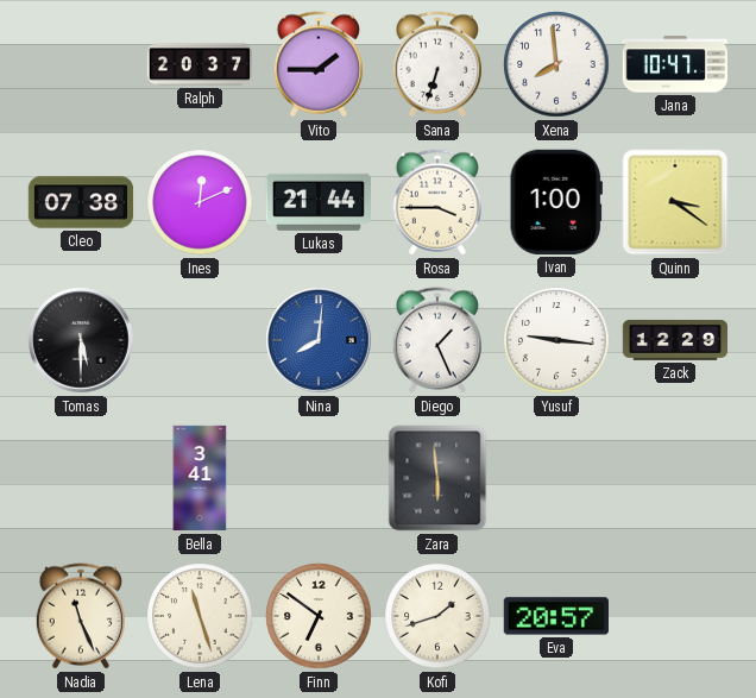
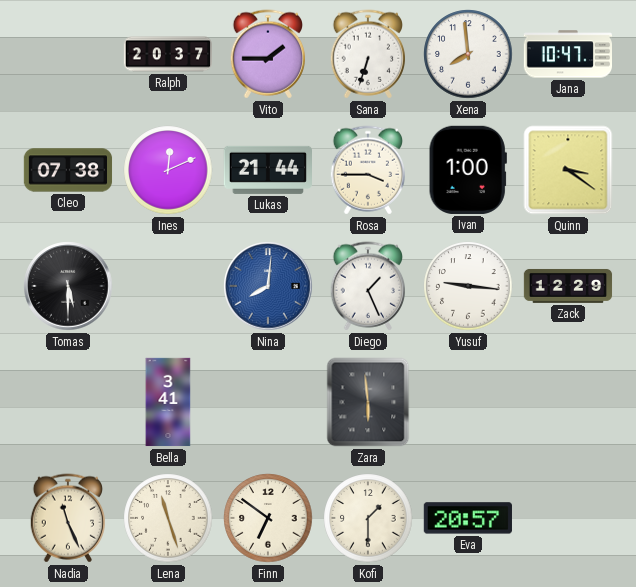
Kofi: 1:42 -> 1:30 (368, 518)
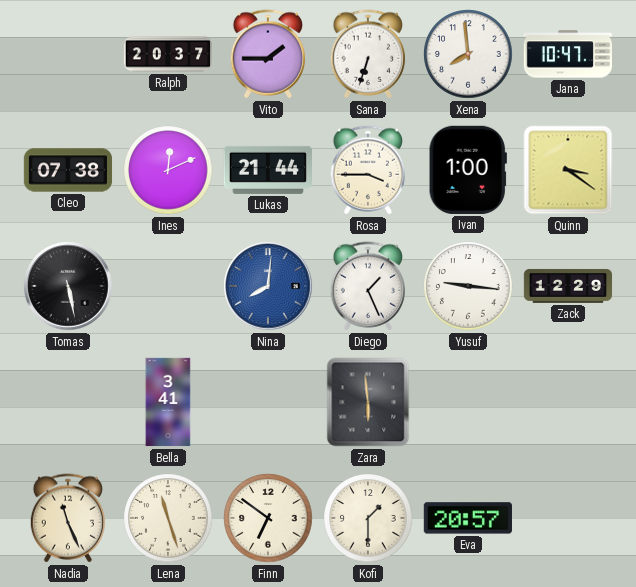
Tomas: 5:30 -> 5:28 (68, 286)
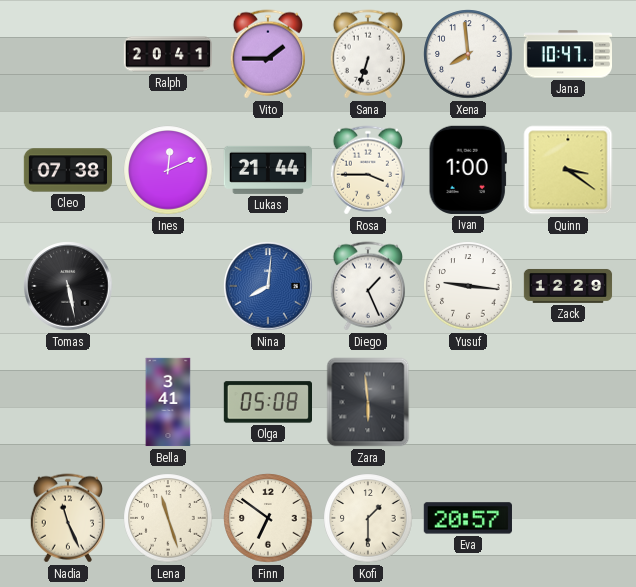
Ralph: 20:37 -> 20:41 (168, 54)
Olga: none -> 05:08 (267, 402)
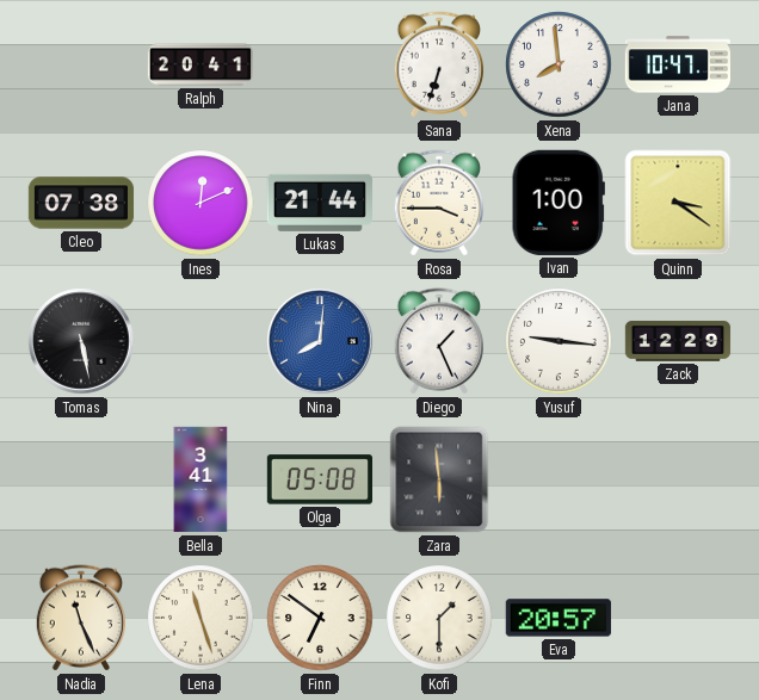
Vito: 1:45 -> none (267, 54)
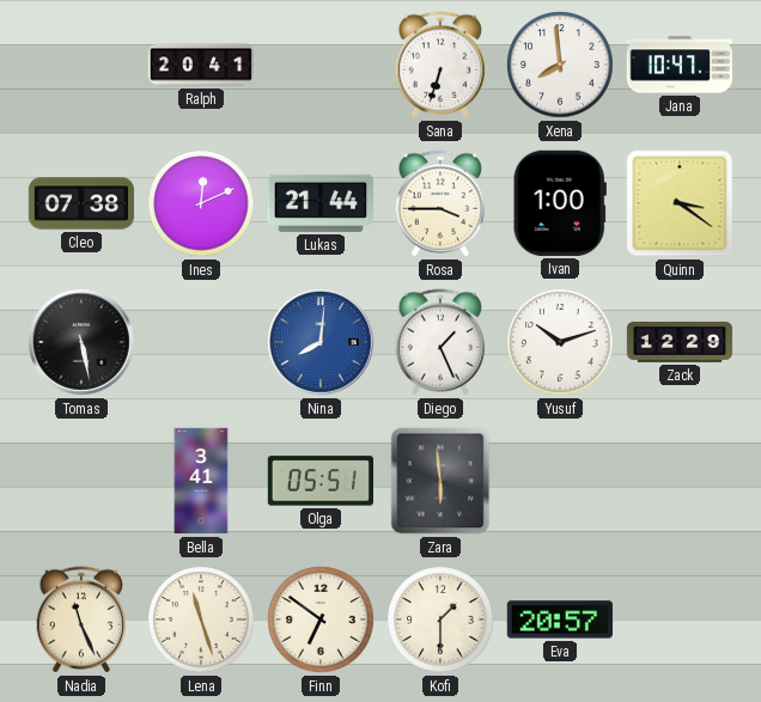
Yusuf: 9:16 -> 10:12 (560, 342)
Olga: 05:08 -> 05:51 (319, 481)
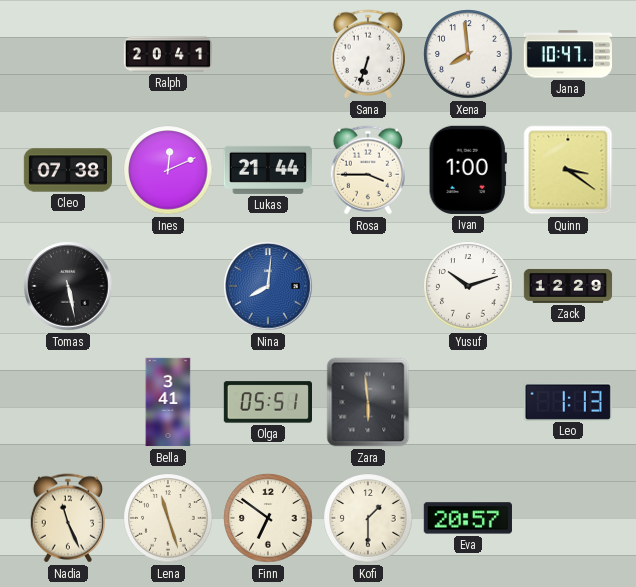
Diego: 1:26 -> none (439, 342)
Leo: none -> 1:13 (568, 401)
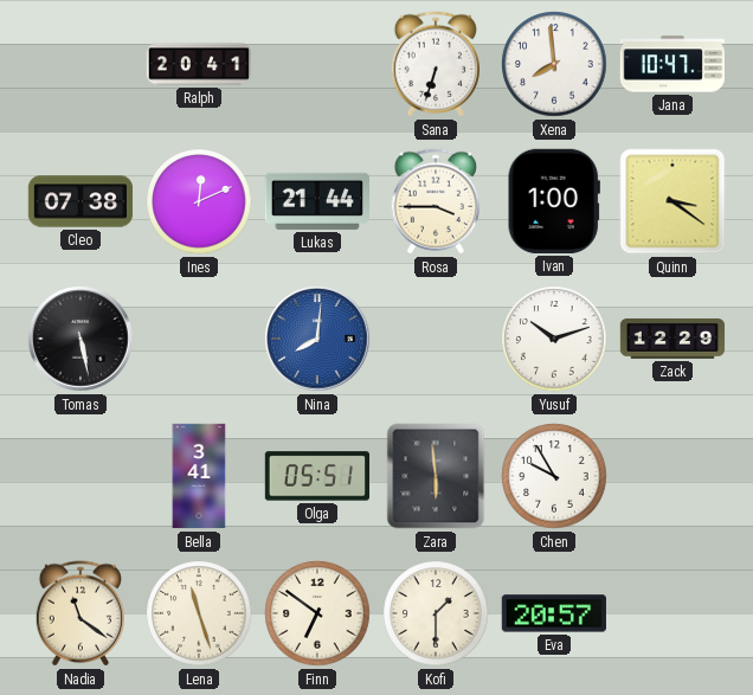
Chen: none -> 9:55 (554, 476)
Leo: 1:13 -> none (568, 401)
Nadia: 11:26 -> 11:21 (79, 613)
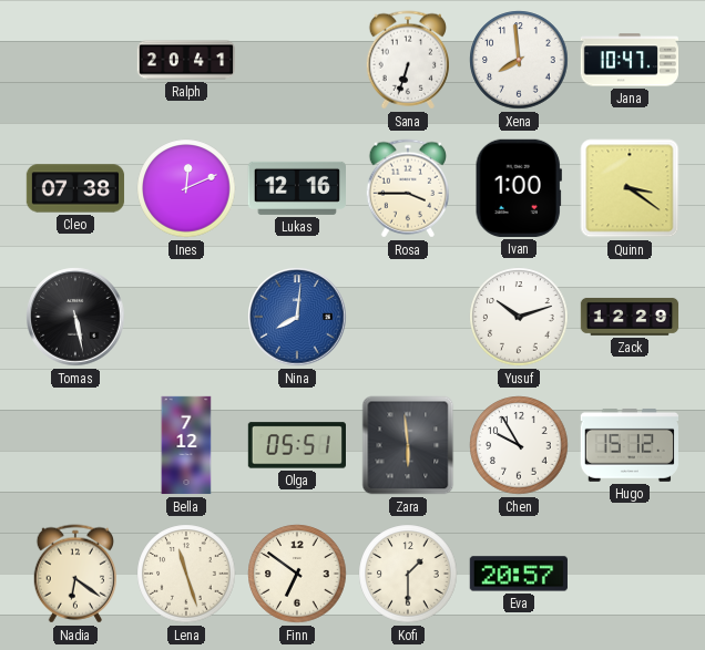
Lukas: 21:44 -> 12:16 (296, 188)
Bella: 3:41 -> 7:12 (186, 445)
Hugo: none -> 15:12 (630, 445)
Nadia: 11:21 -> 6:21 (74, 574)
